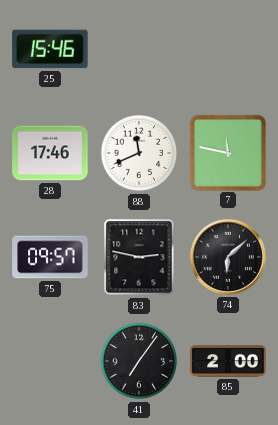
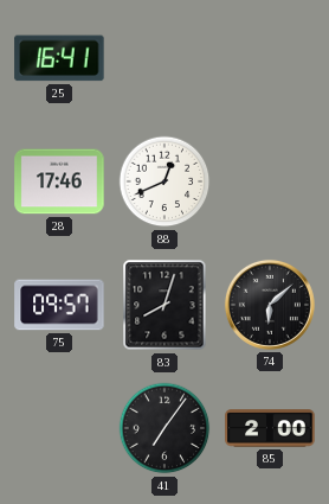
25: 15:46 -> 16:41 (59, 58)
88: 11:41 -> 12:41 (164, 181)
7: 11:47 -> none (227, 152)
83: 2:47 -> 8:03 (164, 305)
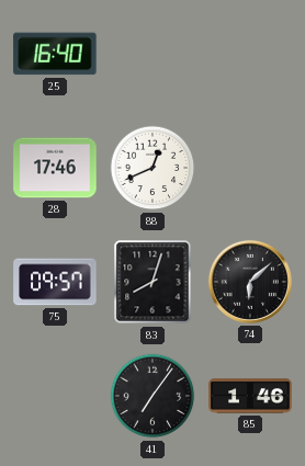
25: 16:41 -> 16:40 (55, 54)
85: 2:00 -> 1:46 (250, 396)
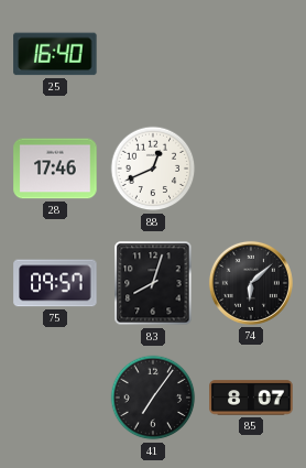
85: 1:46 -> 8:07 (251, 398)
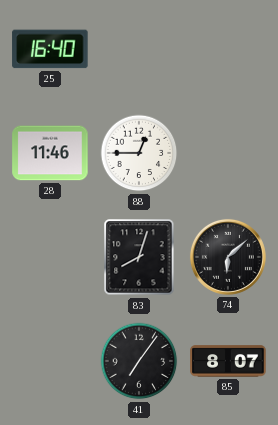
28: 17:46 -> 11:46 (50, 153)
88: 12:41 -> 12:45 (139, 153)
75: 09:57 -> none (55, 283)
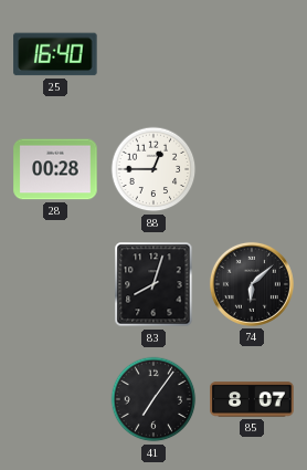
28: 11:46 -> 00:28 (55, 169)
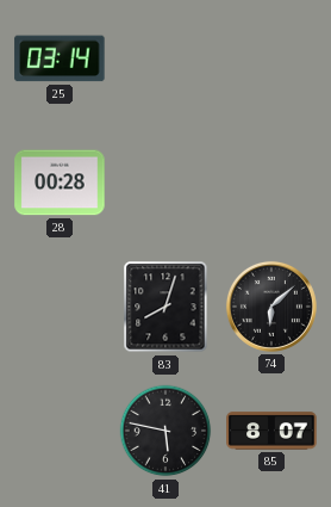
25: 16:40 -> 03:14 (60, 58)
88: 12:45 -> none (153, 169)
41: 7:06 -> 5:47 (165, 431)
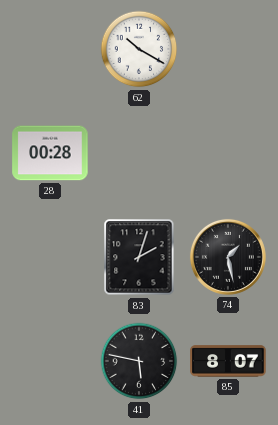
25: 03:14 -> none (60, 58)
62: none -> 10:20 (139, 49)
83: 8:03 -> 2:03 (139, 257)
74: 6:08 -> 1:28 (228, 257)
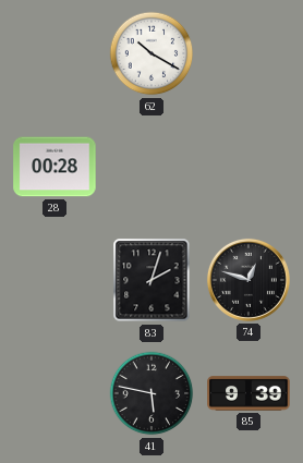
74: 1:28 -> 12:48 (249, 280)
85: 8:07 -> 9:39 (249, 393)
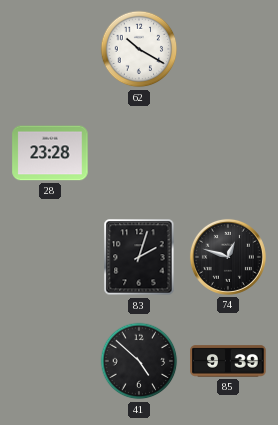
28: 00:28 -> 23:28 (50, 153)
41: 5:47 -> 4:52 (139, 361)
